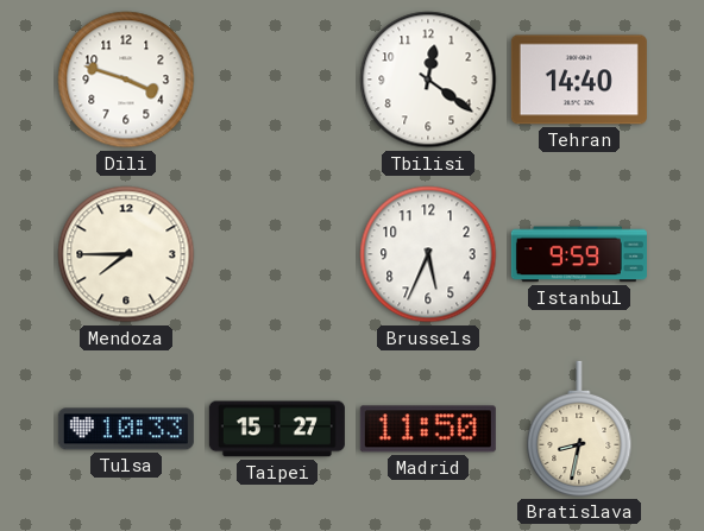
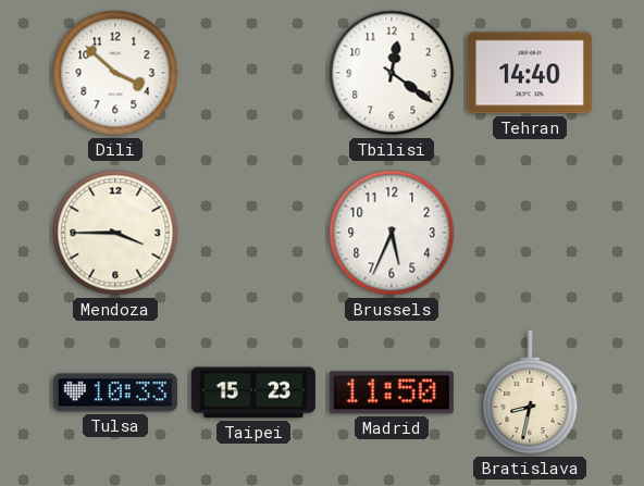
Dili: 3:48 -> 3:52 (115, 73)
Mendoza: 7:45 -> 3:45 (115, 233)
Istanbul: 9:59 -> none (579, 254)
Taipei: 15:27 -> 15:23 (253, 392)
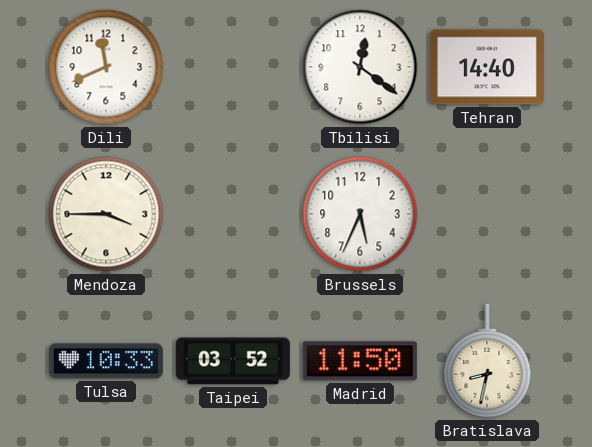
Dili: 3:52 -> 11:41 (106, 67)
Taipei: 15:23 -> 03:52 (233, 361)
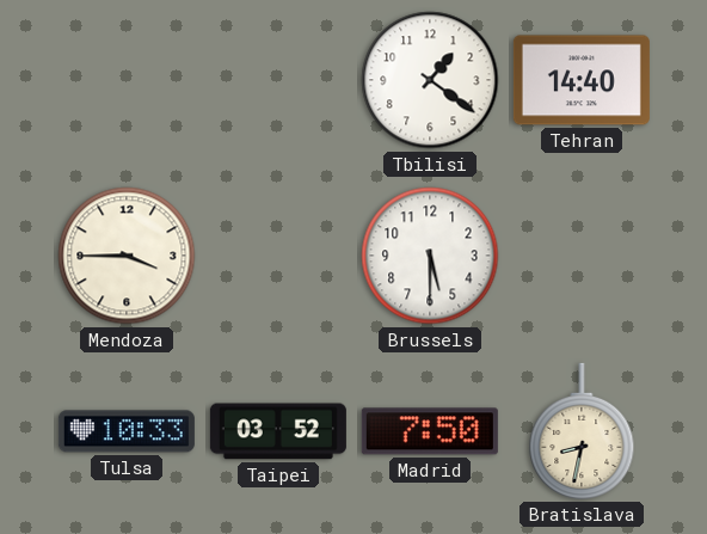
Dili: 11:41 -> none (106, 67)
Tbilisi: 12:21 -> 1:21 (430, 80)
Brussels: 5:34 -> 5:30 (430, 256)
Madrid: 11:50 -> 7:50 (430, 431)
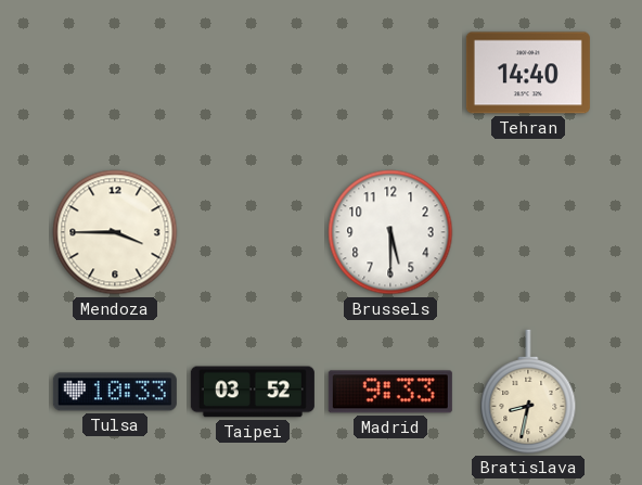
Tbilisi: 1:21 -> none (430, 80)
Madrid: 7:50 -> 9:33 (390, 392)
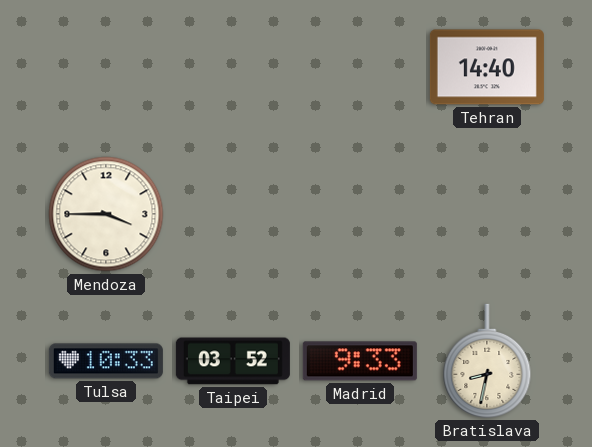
Brussels: 5:30 -> none (390, 232)
